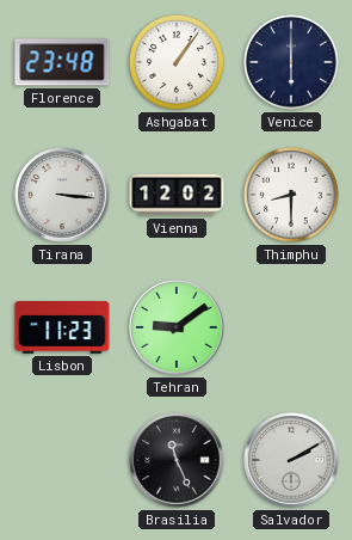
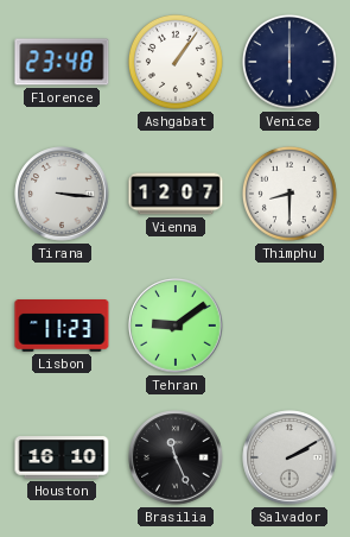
Vienna: 12:02 -> 12:07 (176, 194)
Houston: none -> 16:10 (62, 457)
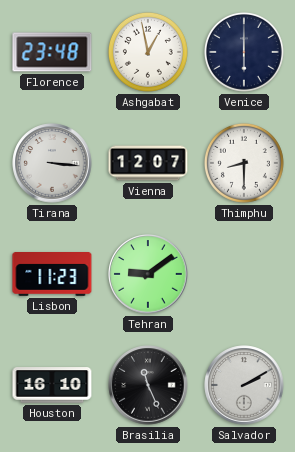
Ashgabat: 1:06 -> 12:58 (148, 52)
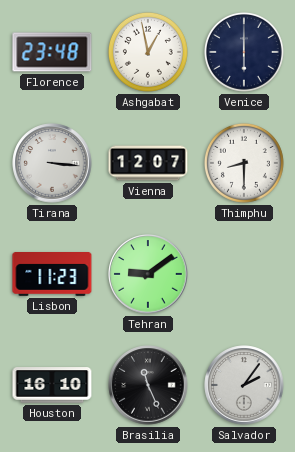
Salvador: 2:10 -> 2:06 (244, 385)
